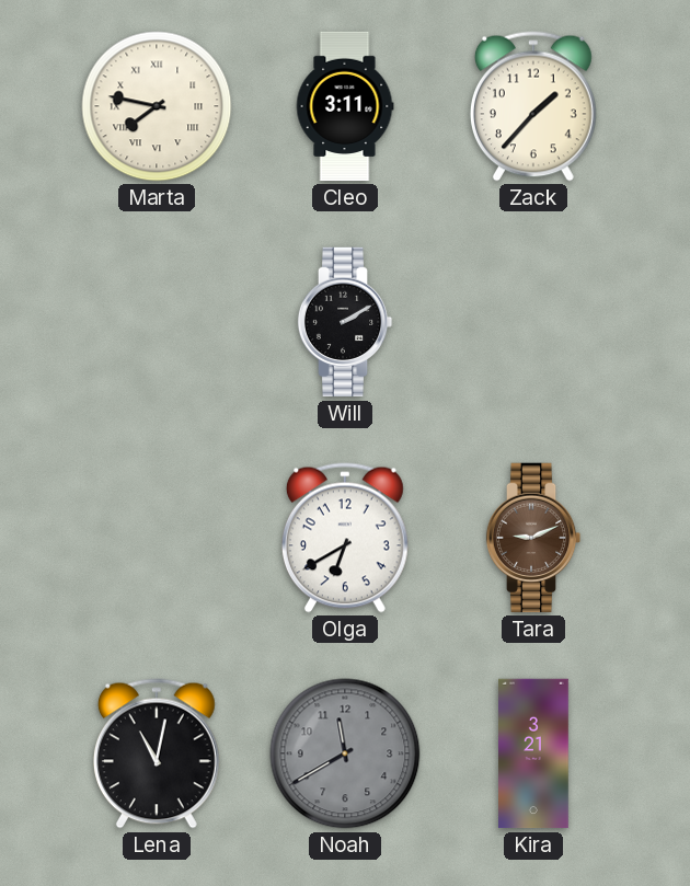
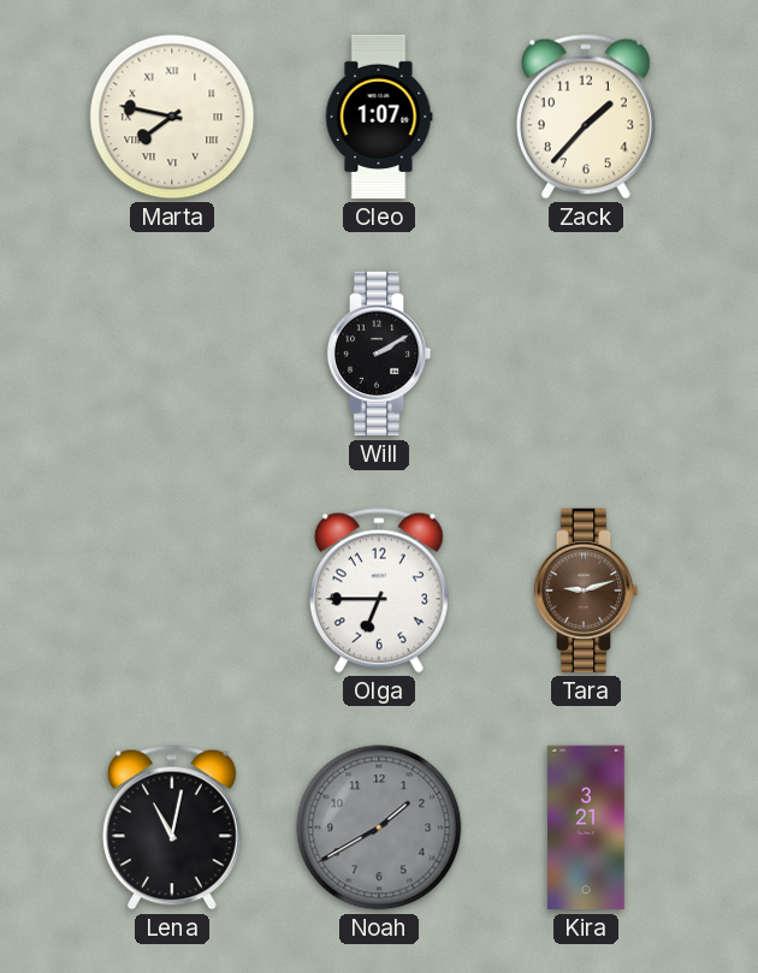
Cleo: 3:11 -> 1:07 (379, 117)
Olga: 6:40 -> 6:45 (379, 591)
Tara: 9:11 -> 9:12 (586, 591)
Noah: 11:40 -> 1:40 (379, 827)
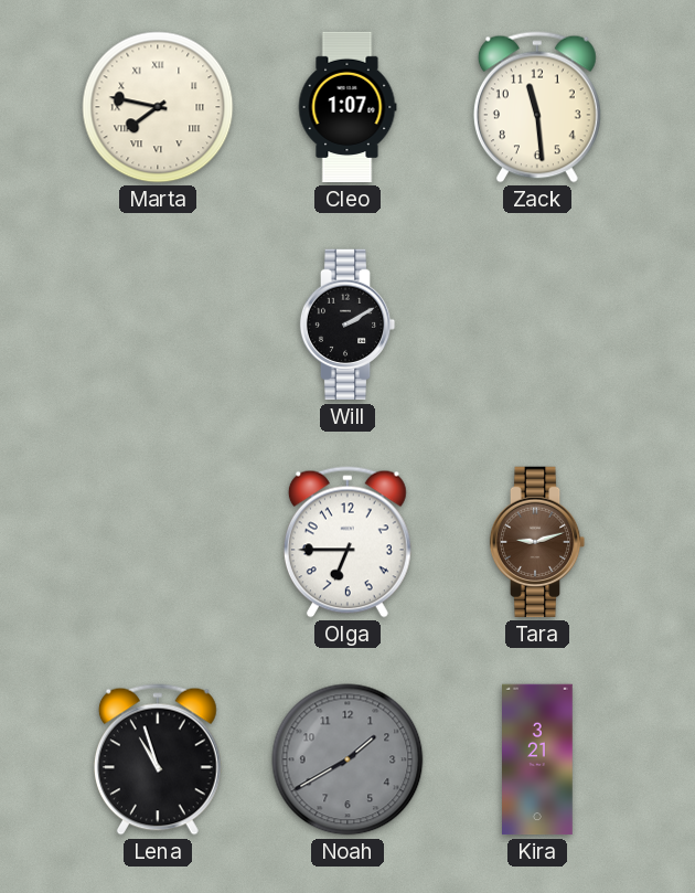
Zack: 1:37 -> 11:29 (537, 107)
Lena: 11:02 -> 10:57 (158, 759)
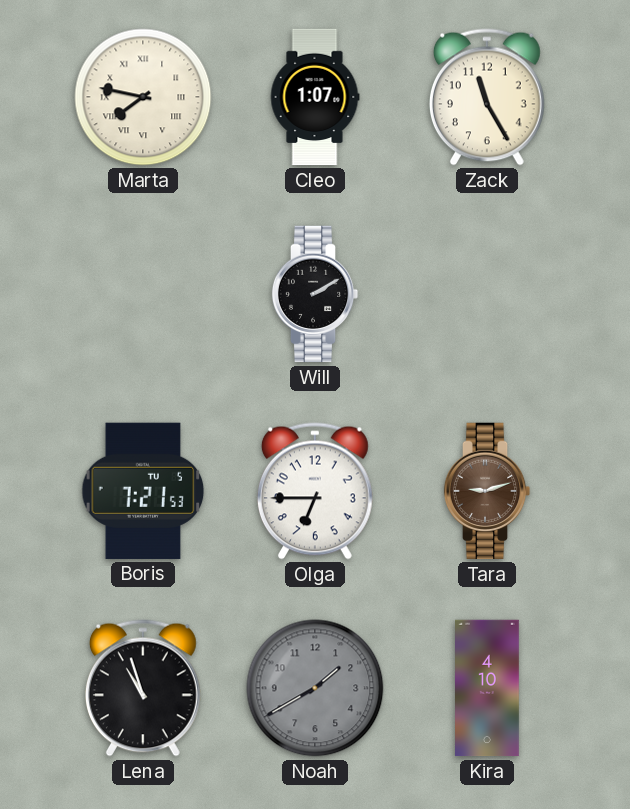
Zack: 11:29 -> 11:25 (487, 97)
Boris: none -> 7:21 (143, 491)
Kira: 3:21 -> 4:10 (488, 688)
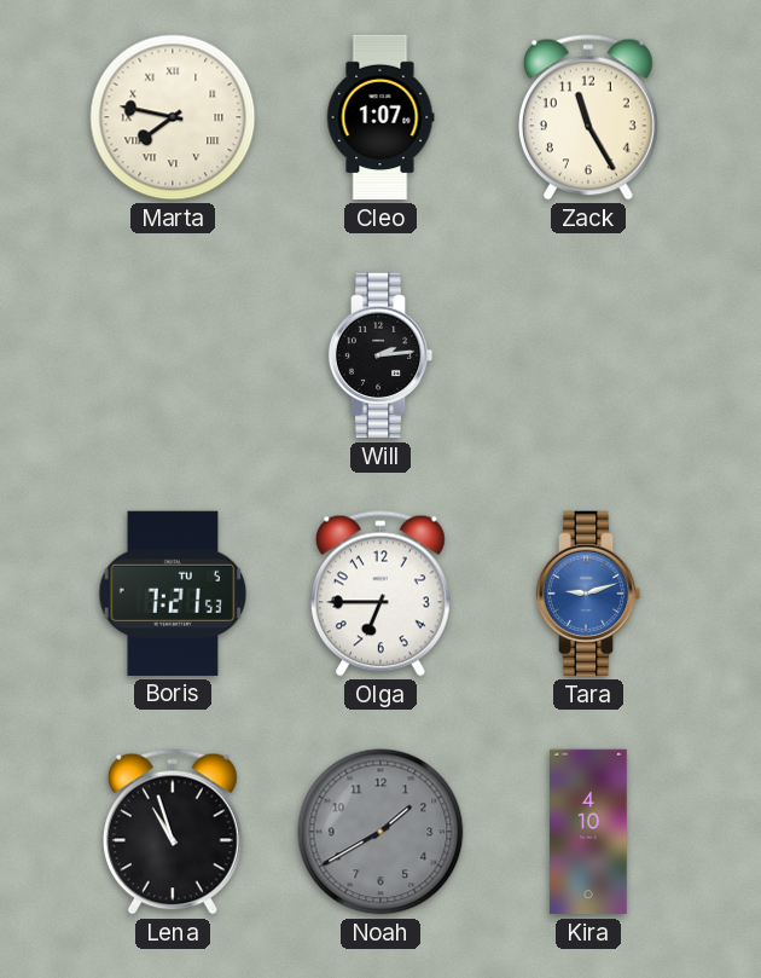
Will: 2:10 -> 2:14 (380, 355)
Tara dial: brown -> blue (588, 594)
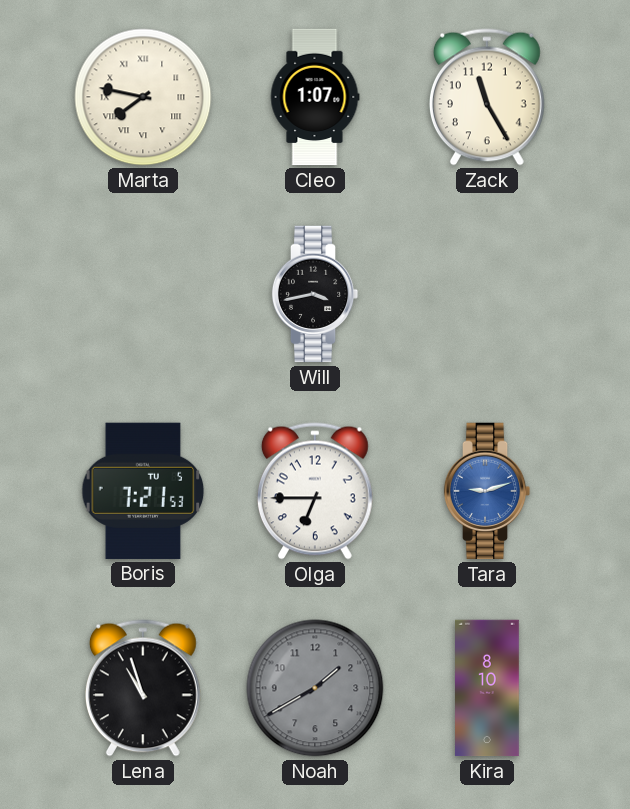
Will: 2:14 -> 3:43 (315, 294)
Kira: 4:10 -> 8:10 (488, 688)
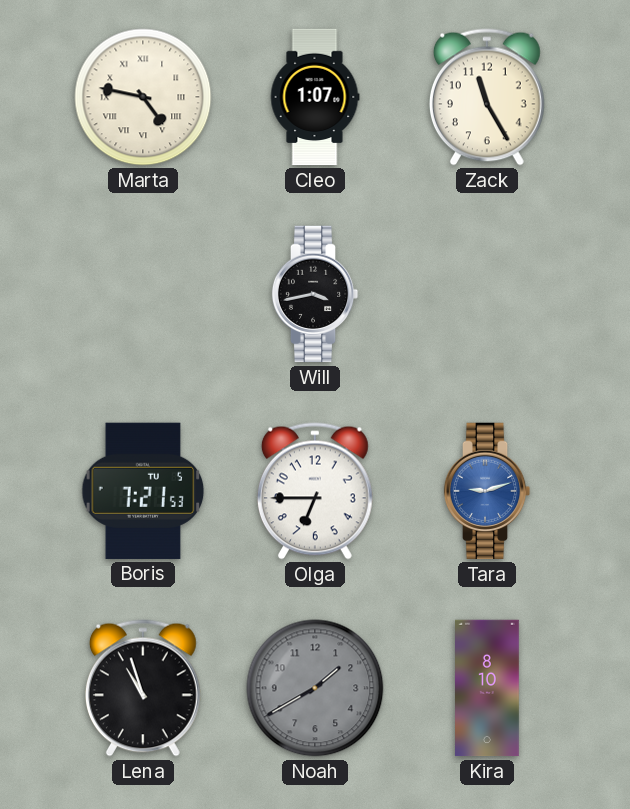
Marta: 7:47 -> 4:47 (143, 97)
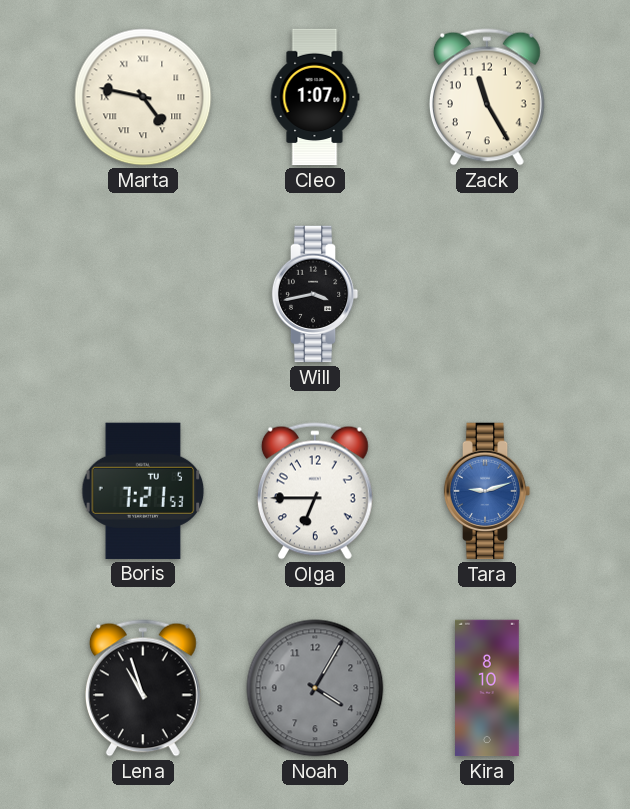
Noah: 1:40 -> 4:05 (315, 688)
